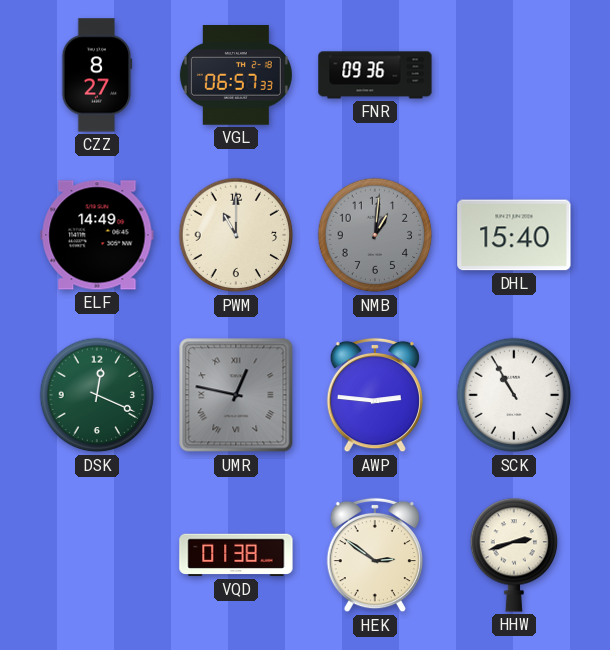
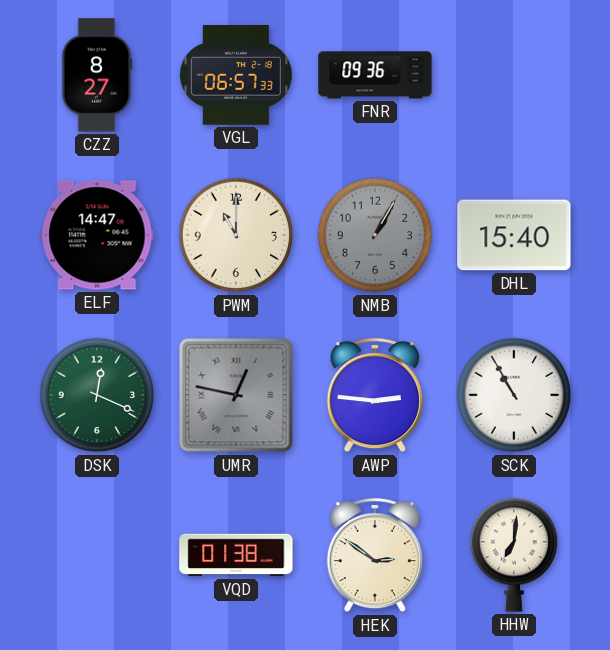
ELF: 14:49 -> 14:47 (97, 235)
NMB: 1:01 -> 1:05 (375, 235)
HHW: 2:42 -> 7:01 (514, 555)
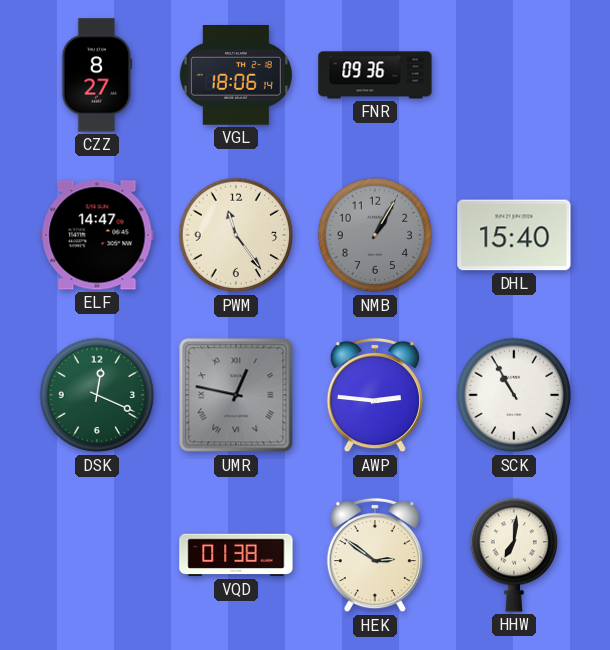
VGL: 06:57 -> 18:06 (236, 76)
PWM: 11:00 -> 11:24 (236, 235)
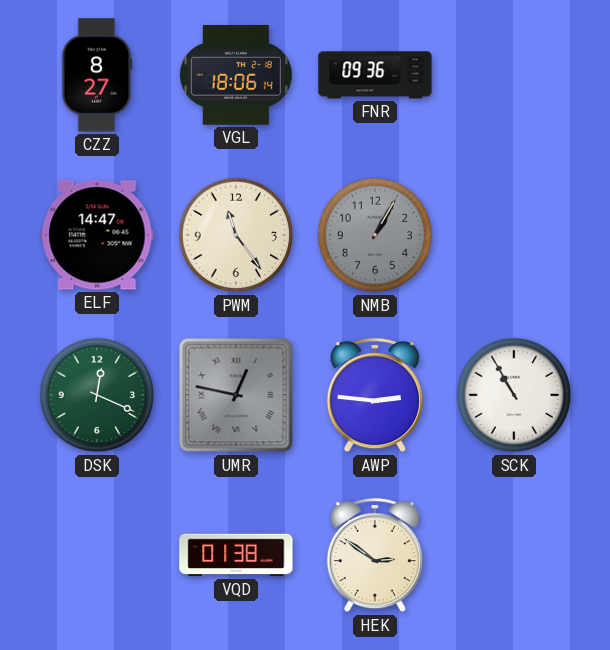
DHL: 15:40 -> none (514, 235)
HHW: 7:01 -> none (514, 555)
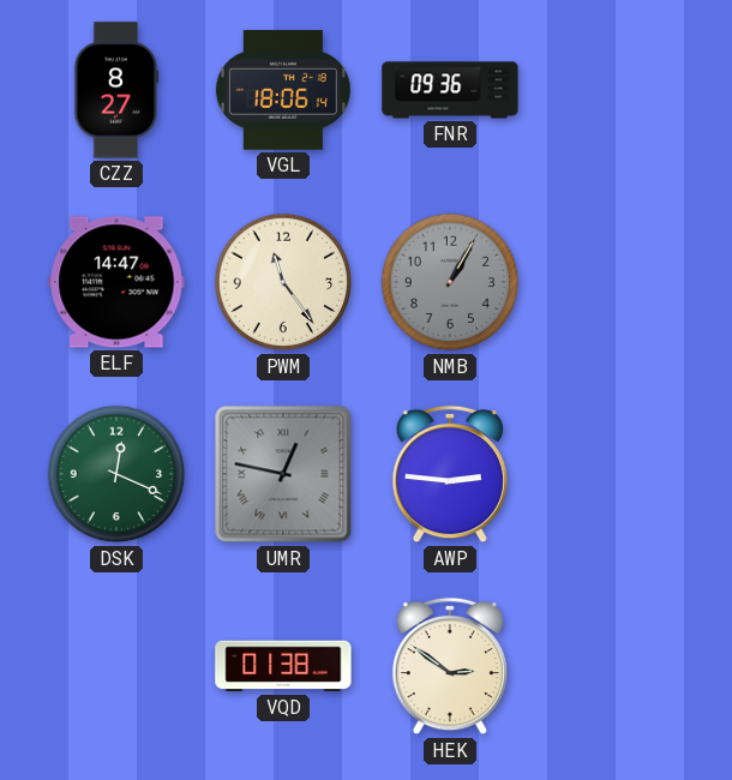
SCK: 10:55 -> none (514, 395)
